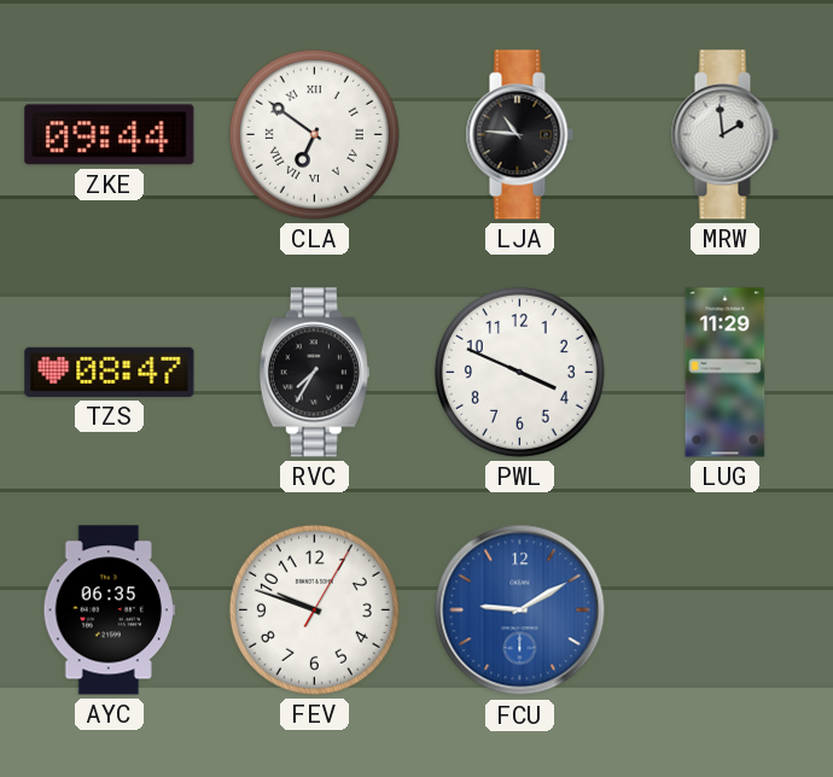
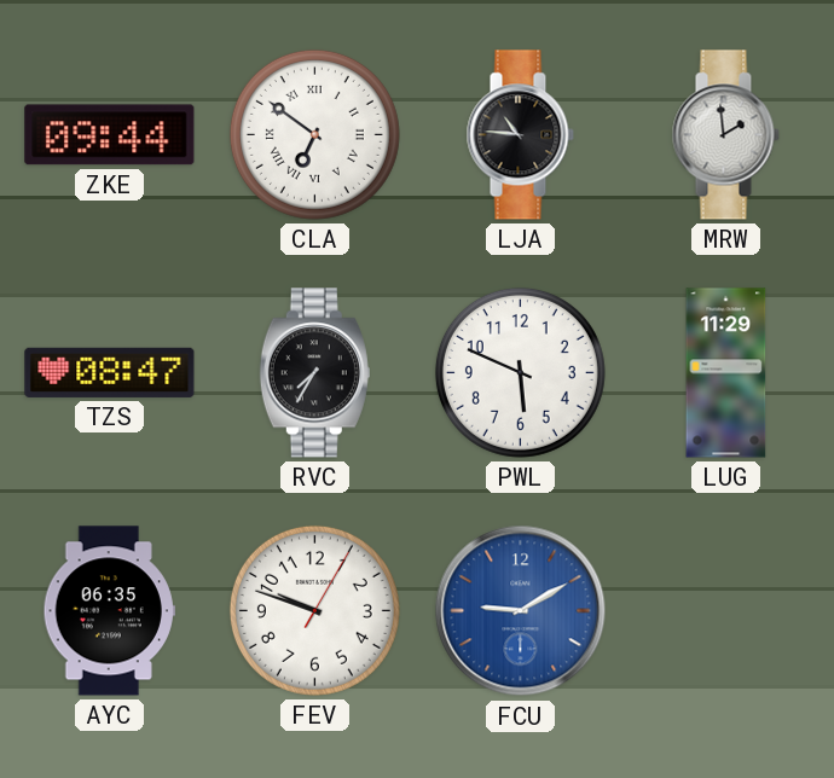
PWL: 3:49 -> 5:49 (520, 372)
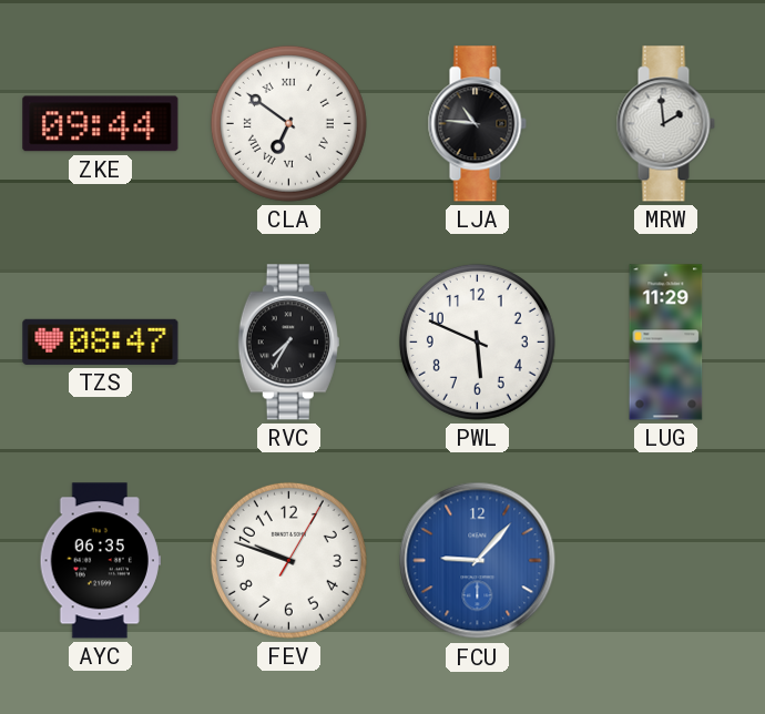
FCU: 9:10 -> 9:07 (478, 561)
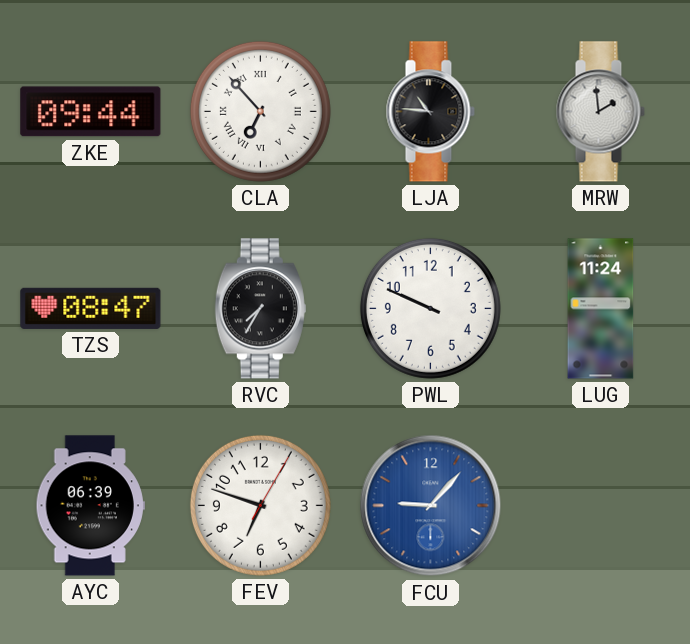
CLA: 6:51 -> 6:53 (260, 111)
PWL: 5:49 -> 9:49 (430, 308)
LUG: 11:29 -> 11:24 (601, 309)
AYC: 06:35 -> 06:39 (90, 506)
FEV: 9:48 -> 6:48 (260, 505)
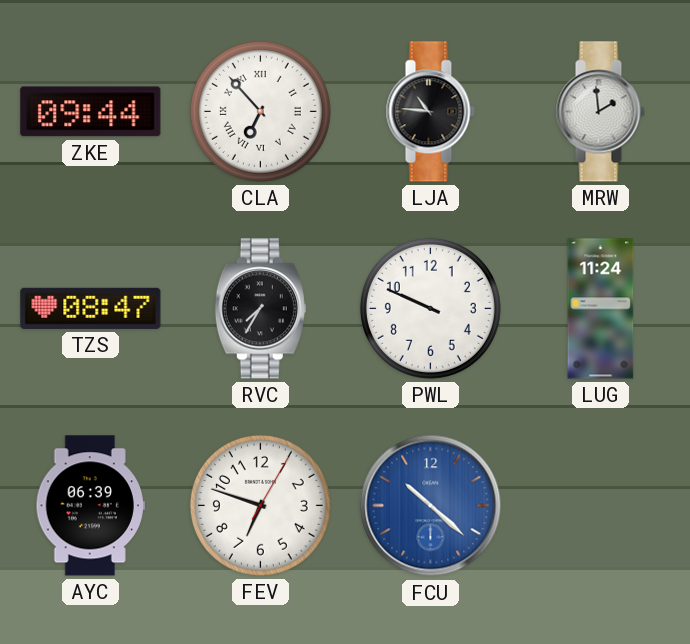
FCU: 9:07 -> 10:22 (431, 506)
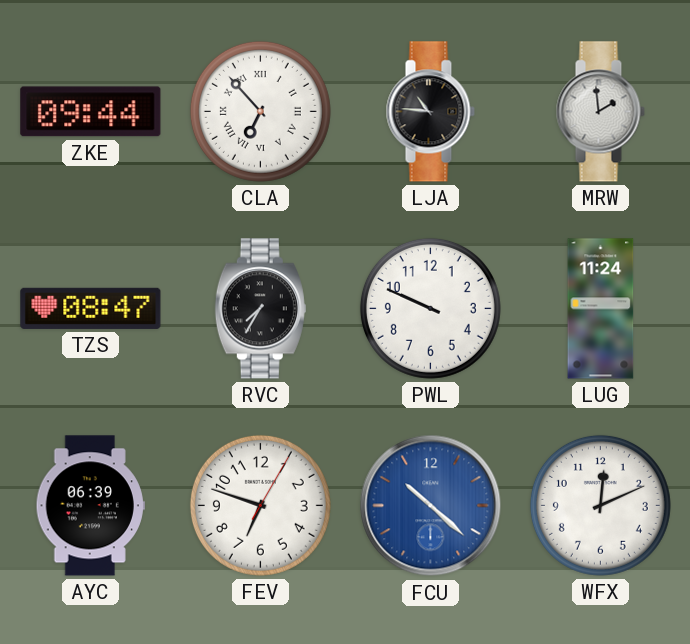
WFX: none -> 12:11 (600, 505)
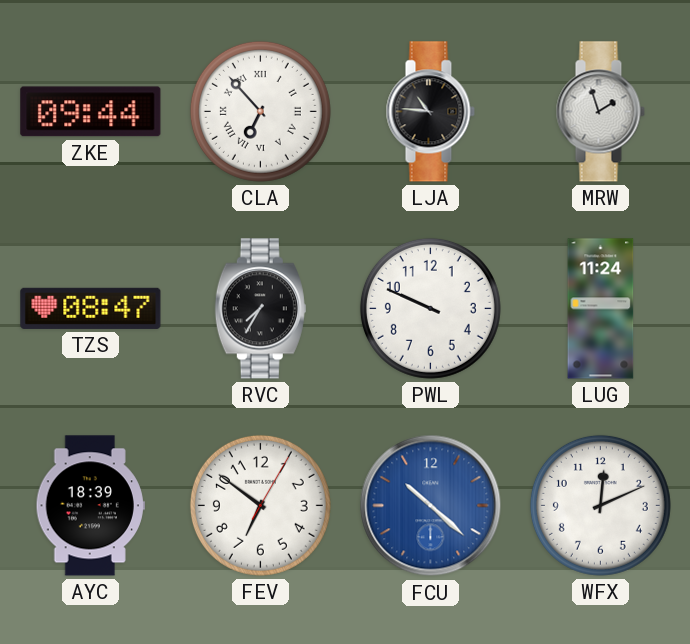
MRW: 1:59 -> 1:57 (600, 112)
AYC: 06:39 -> 18:39 (90, 506)
FEV: 6:48 -> 6:51 (260, 505)
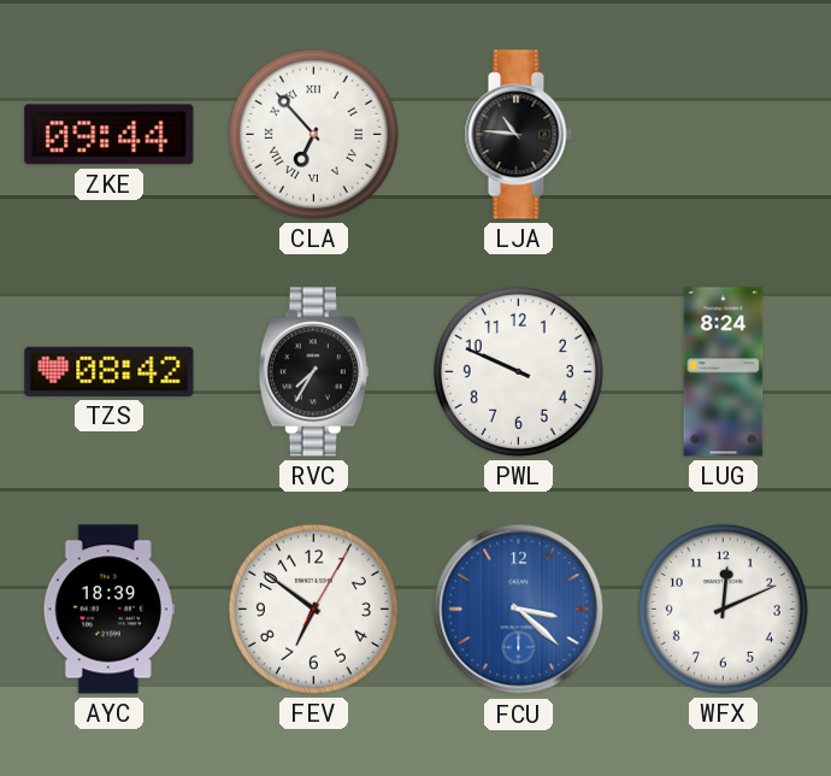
MRW: 1:57 -> none (600, 112)
TZS: 08:47 -> 08:42 (110, 371)
LUG: 11:24 -> 8:24 (724, 372)
FCU: 10:22 -> 3:22 (519, 610)
